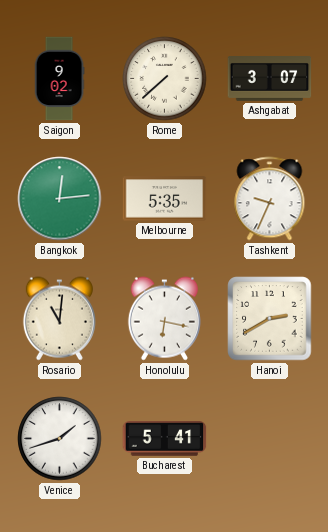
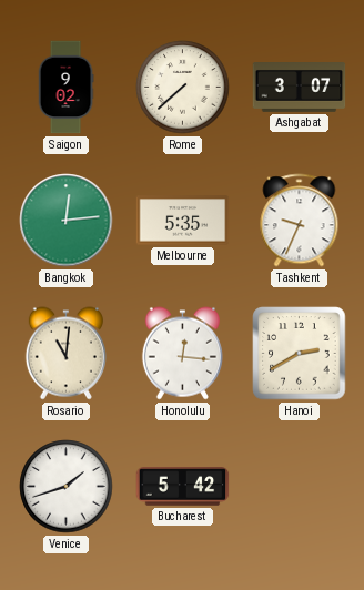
Honolulu: 6:17 -> 12:16 (182, 354)
Bucharest: 5:41 -> 5:42 (183, 487)
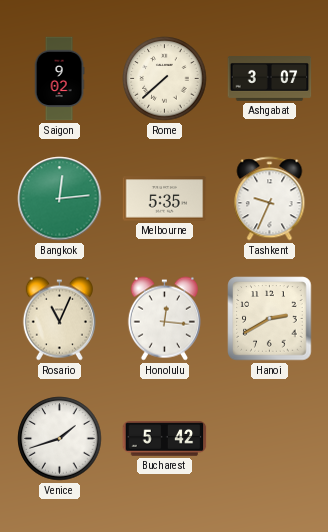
Rosario: 11:01 -> 11:04 (59, 319)
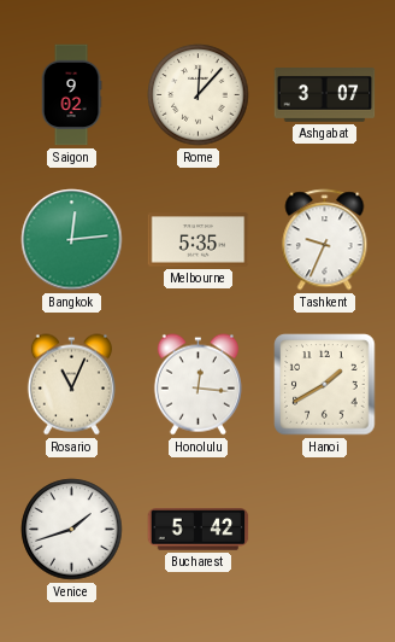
Rome: 7:38 -> 12:07 (199, 95)
Hanoi: 2:40 -> 1:40 (325, 385)
